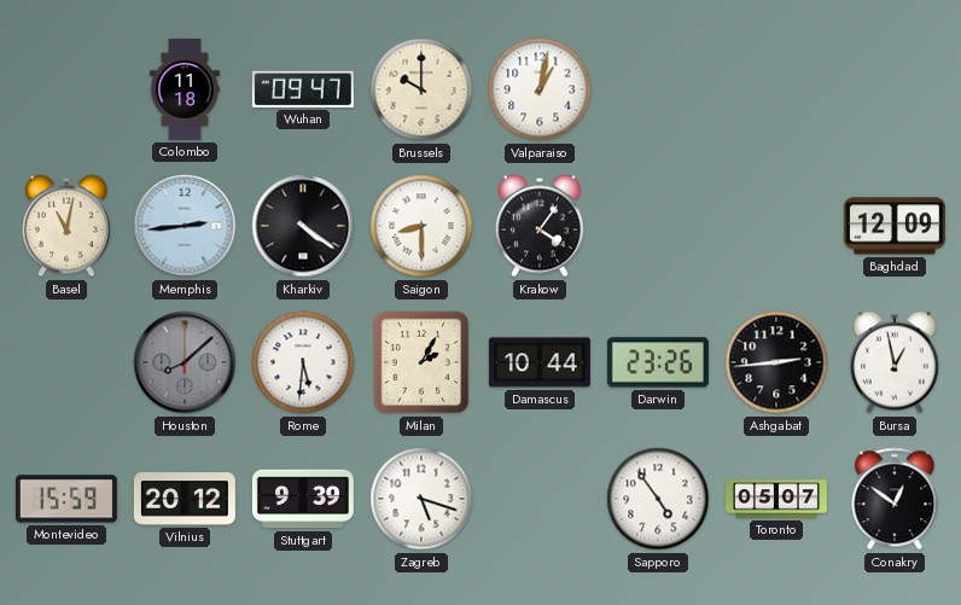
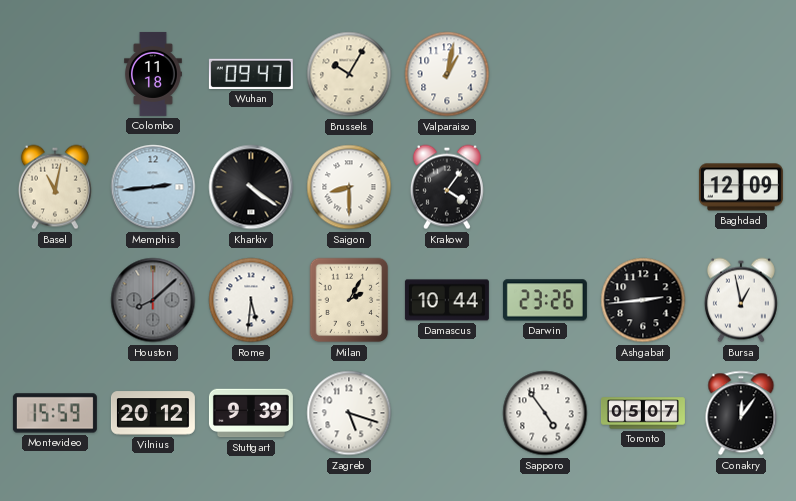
Brussels: 10:00 -> 10:05 (349, 74)
Conakry: 12:51 -> 12:06 (741, 413)
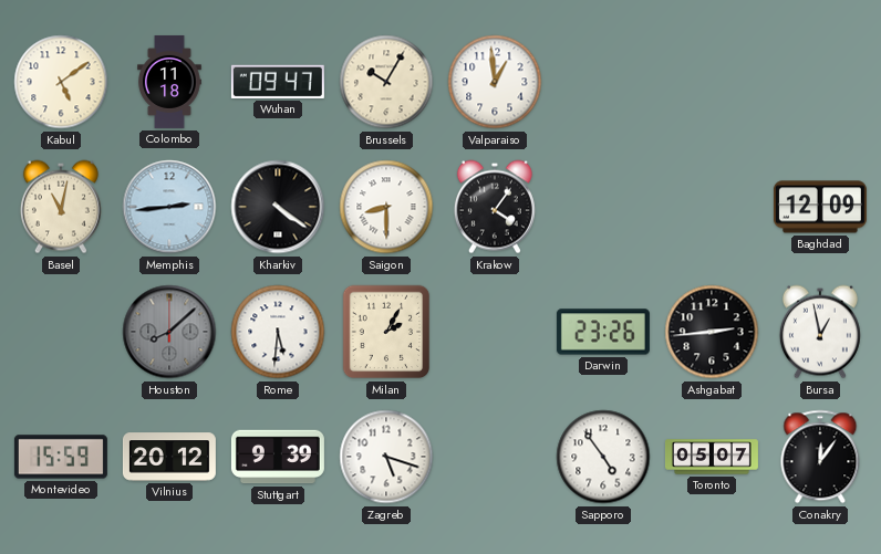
Kabul: none -> 5:09 (61, 82)
Valparaiso: 1:02 -> 12:59 (495, 82)
Damascus: 10:44 -> none (447, 300)
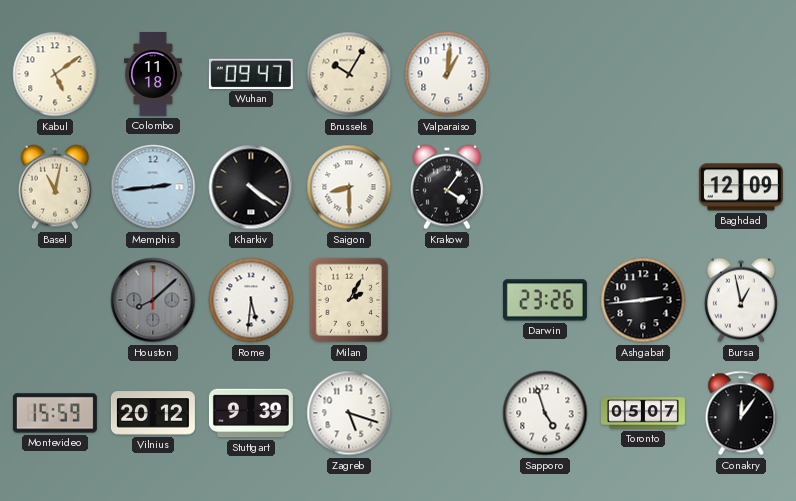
Valparaiso: 12:59 -> 1:01 (447, 74)
Sapporo: 4:54 -> 4:57 (545, 413)
